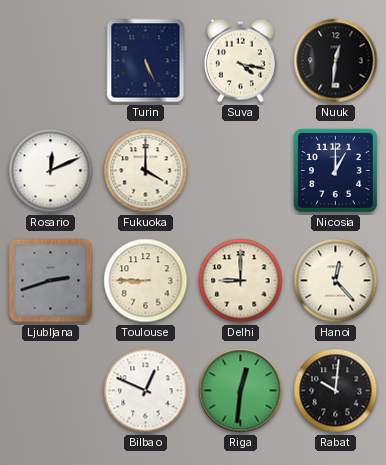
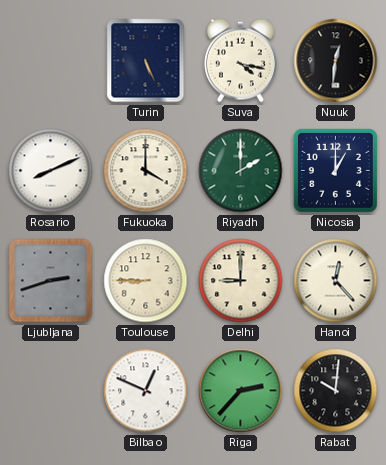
Rosario: 12:11 -> 8:11 (51, 171)
Riyadh: none -> 2:00 (241, 171)
Riga: 12:31 -> 2:37 (241, 391)
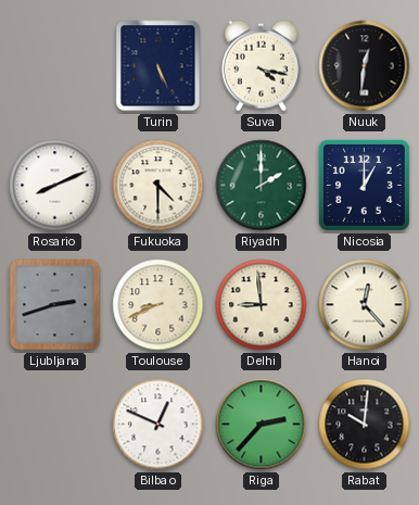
Fukuoka: 4:00 -> 4:30 (158, 186)
Toulouse: 8:45 -> 8:41 (158, 305)
Delhi: 9:00 -> 8:59 (262, 305)
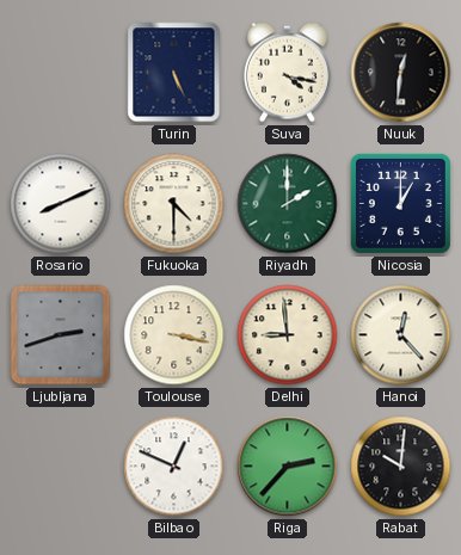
Toulouse: 8:41 -> 3:17 (174, 335)
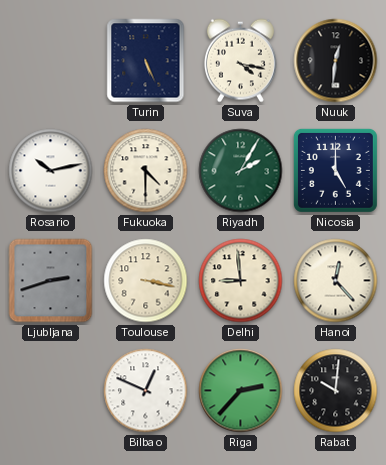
Rosario: 8:11 -> 10:13 (51, 171)
Riyadh: 2:00 -> 2:05 (241, 171)
Nicosia: 1:00 -> 5:00 (335, 170)
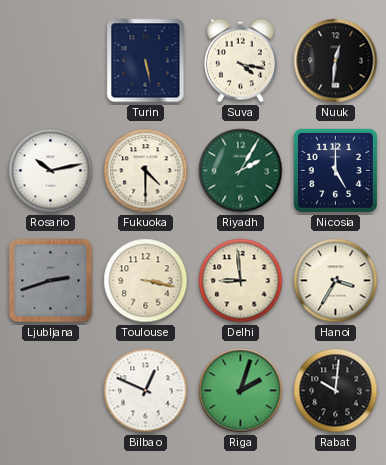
Turin: 5:26 -> 5:28 (146, 61)
Hanoi: 12:23 -> 3:35 (336, 281)
Riga: 2:37 -> 2:03 (241, 391)
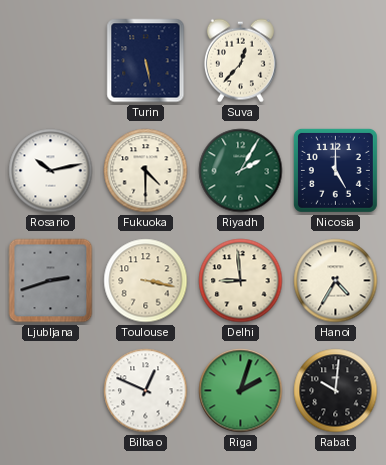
Suva: 4:17 -> 12:37 (240, 61)
Nuuk: 12:31 -> none (336, 61)
Hanoi: 3:35 -> 4:35 (336, 281)
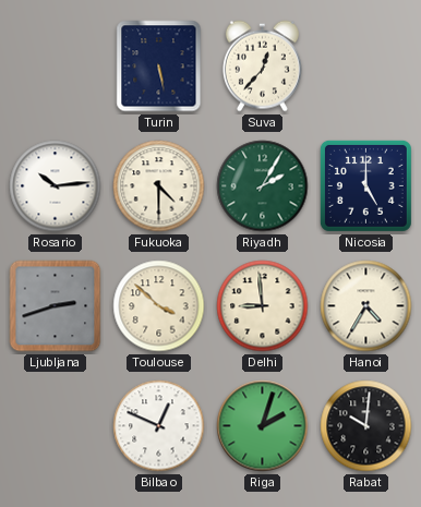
Rosario: 10:13 -> 10:14 (56, 186)
Toulouse: 3:17 -> 3:52 (159, 306)
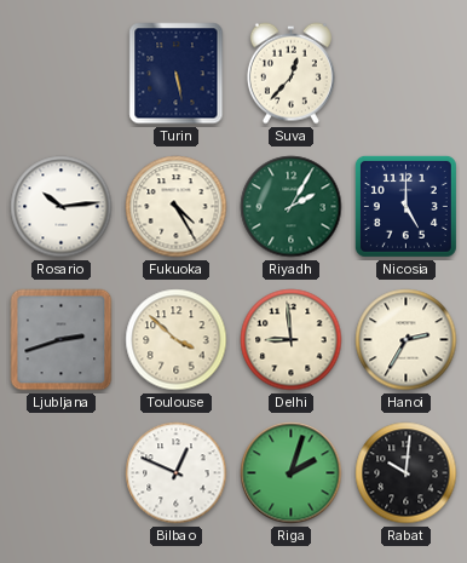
Fukuoka: 4:30 -> 4:25 (177, 207)
Hanoi: 4:35 -> 2:35 (407, 340)
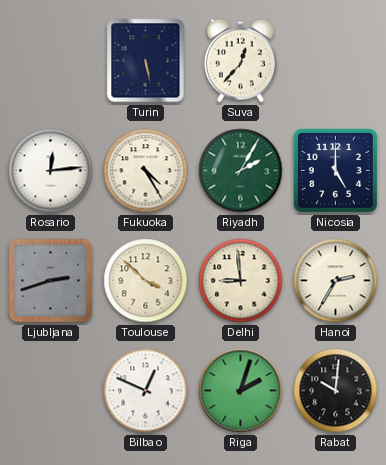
Rosario: 10:14 -> 12:14 (51, 171)
